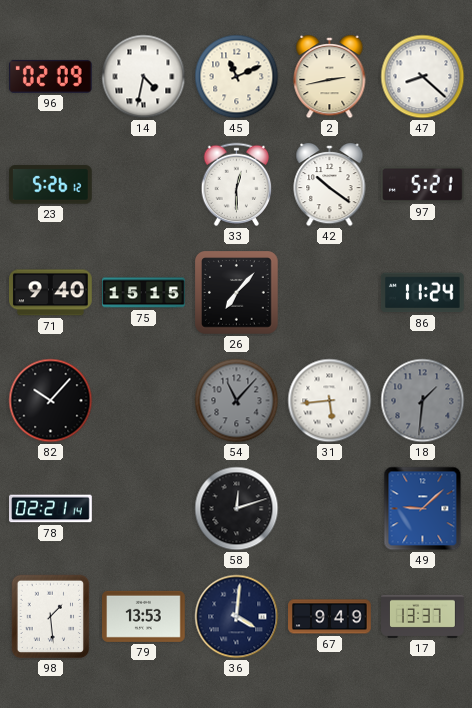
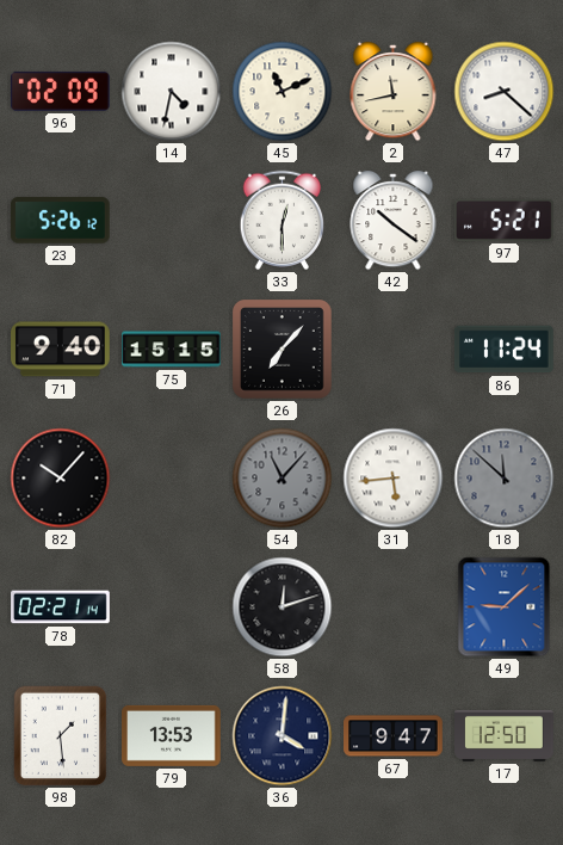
2: 2:43 -> 11:43 (394, 92)
18: 1:31 -> 11:52 (505, 479)
67: 9:49 -> 9:47 (394, 736)
17: 13:37 -> 12:50 (505, 735)
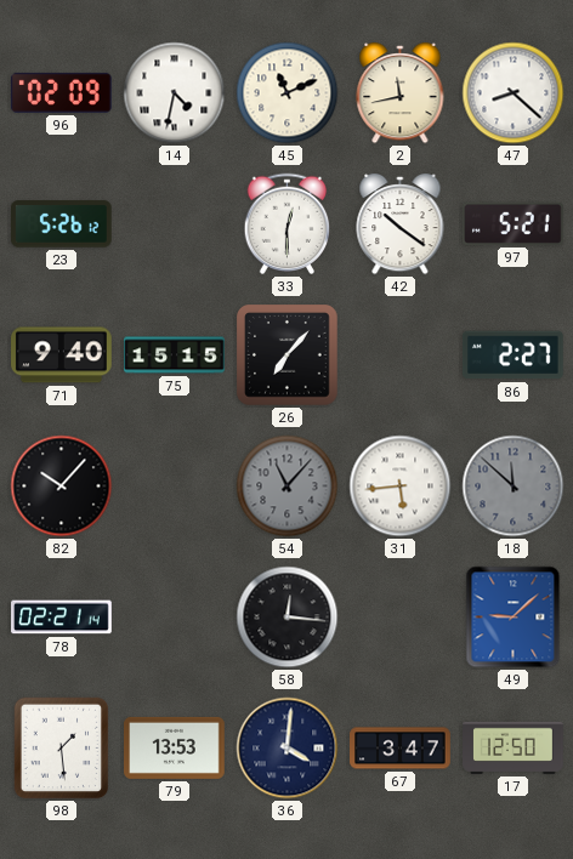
86: 11:24 -> 2:27 (512, 355)
58: 12:12 -> 12:16 (288, 618)
67: 9:47 -> 3:47 (401, 749)
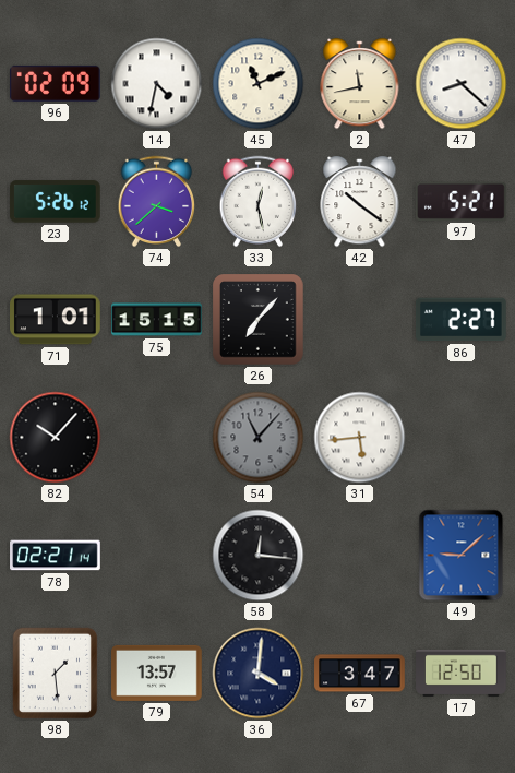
74: none -> 3:38 (157, 202)
33: 12:30 -> 12:28 (259, 202)
71: 9:40 -> 1:01 (56, 320)
18: 11:52 -> none (514, 487)
79: 13:53 -> 13:57 (157, 673)
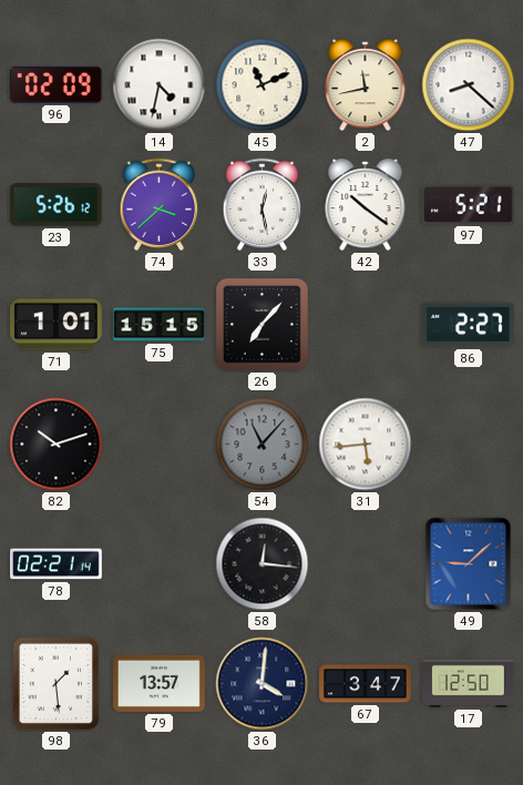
82: 10:07 -> 10:12 (57, 445)
